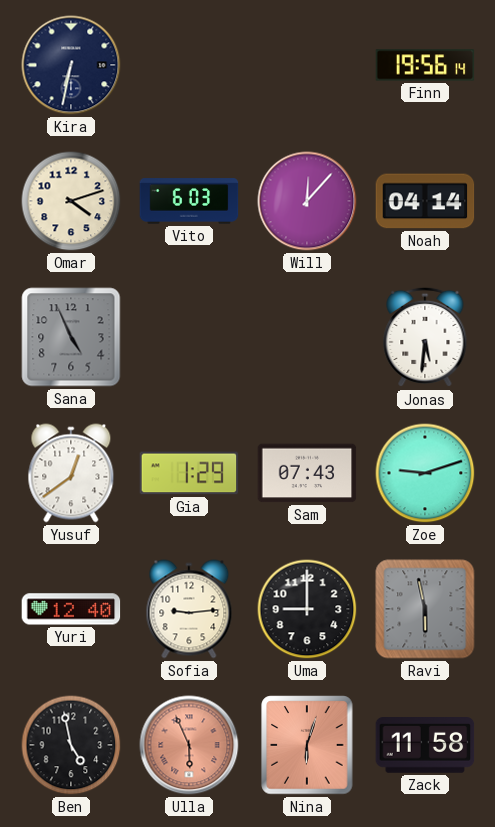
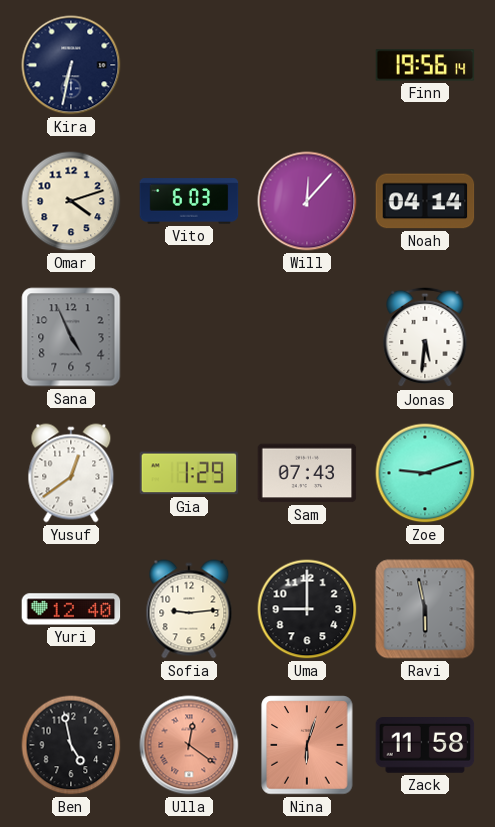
Ulla: 5:56 -> 12:21 (189, 745)
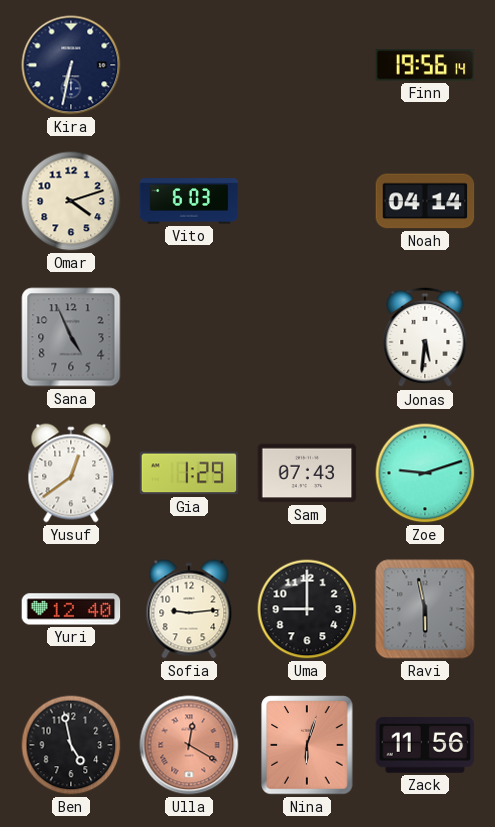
Will: 12:07 -> none (307, 201)
Ulla: 12:21 -> 12:20 (189, 745)
Zack: 11:58 -> 11:56 (425, 746)
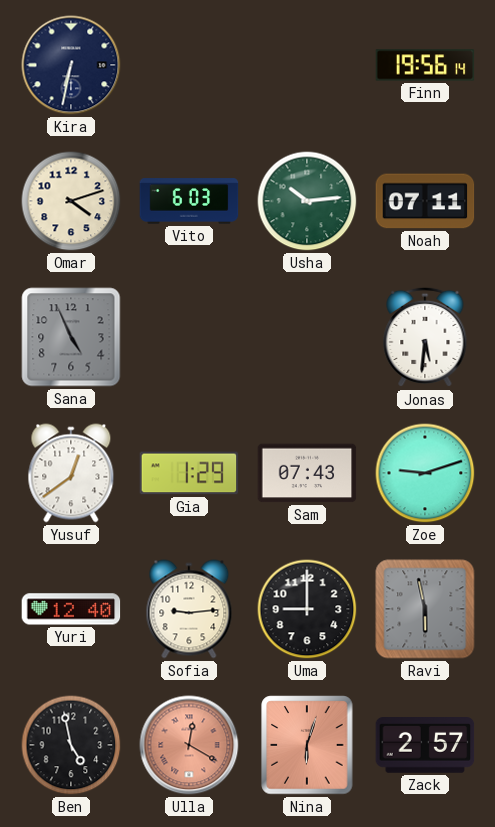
Usha: none -> 10:14 (307, 201)
Noah: 04:14 -> 07:11 (425, 201)
Zack: 11:56 -> 2:57 (425, 746)
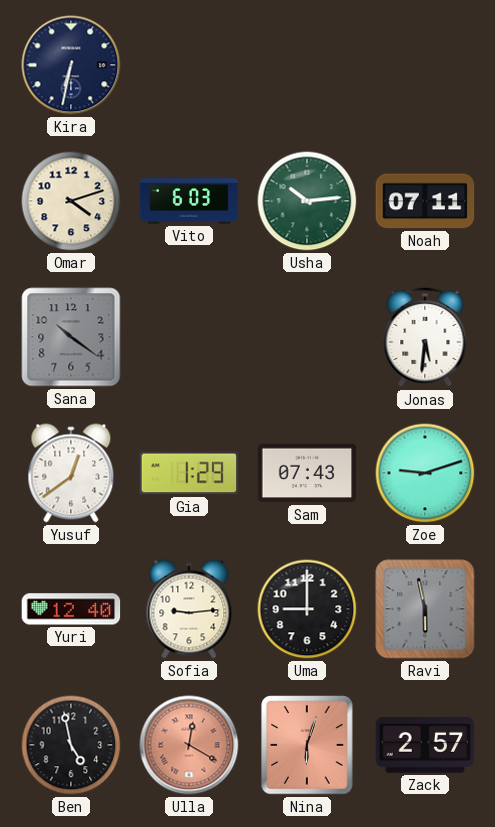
Finn: 19:56 -> none (425, 65)
Sana: 4:56 -> 10:21 (71, 337)
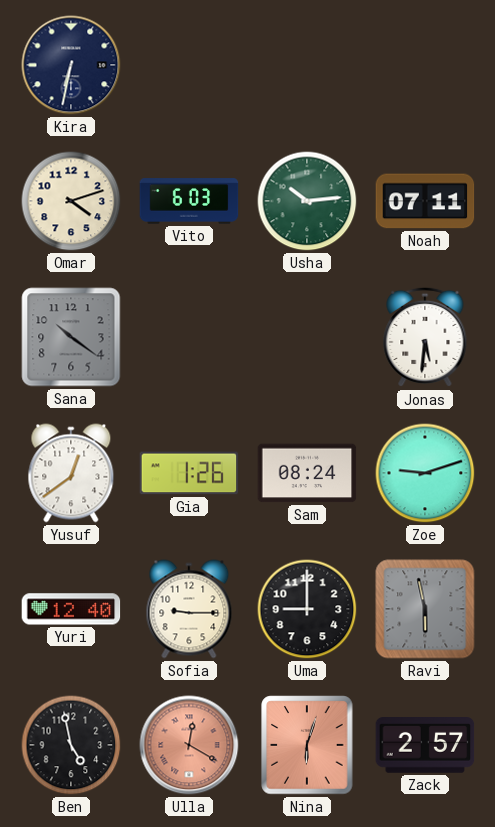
Gia: 1:29 -> 1:26 (189, 473)
Sam: 07:43 -> 08:24 (307, 473)
Sofia: 9:14 -> 9:15 (189, 609)
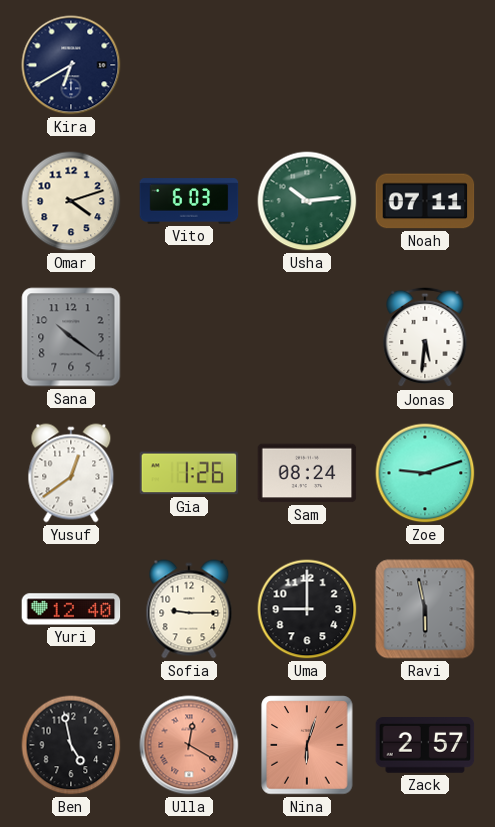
Kira: 6:32 -> 6:40 (71, 65)
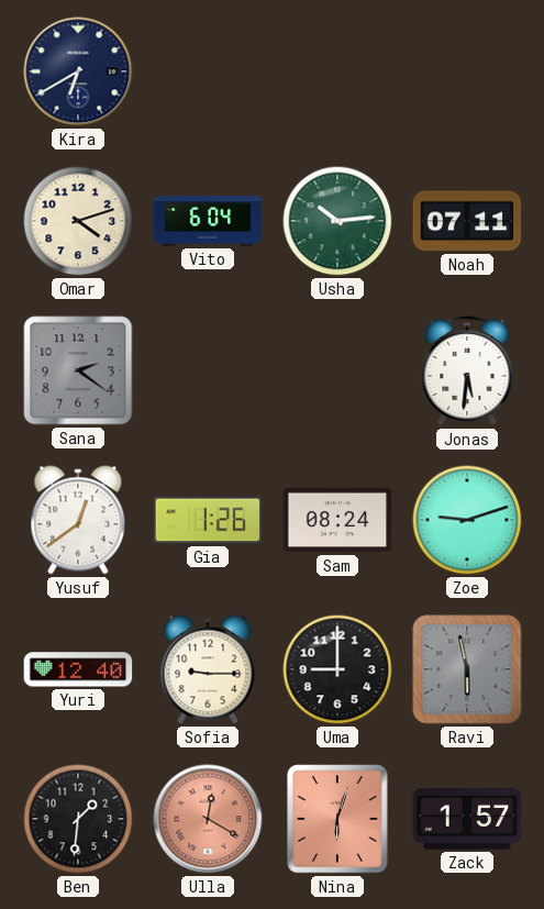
Vito: 6:03 -> 6:04 (208, 221)
Sana: 10:21 -> 2:21 (78, 370)
Ben: 4:58 -> 1:31 (78, 819)
Zack: 2:57 -> 1:57 (467, 820)
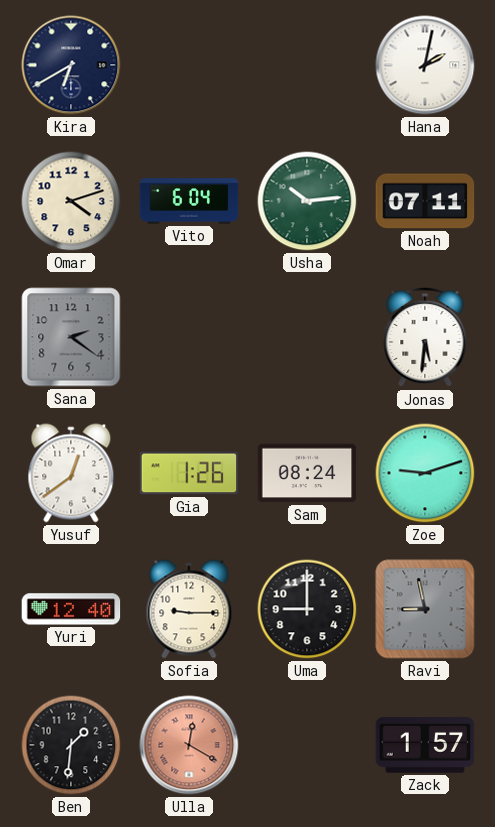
Hana: none -> 2:02 (425, 65)
Ravi: 5:58 -> 8:58 (425, 609)
Nina: 6:03 -> none (337, 819)
